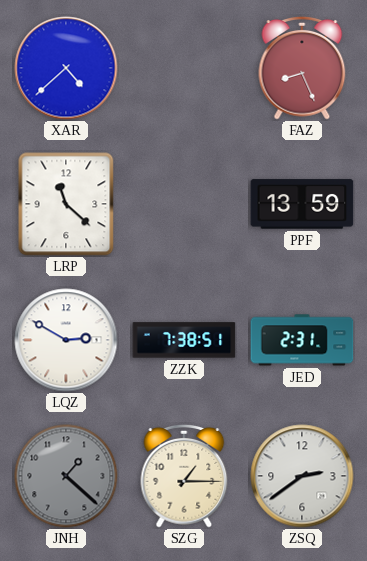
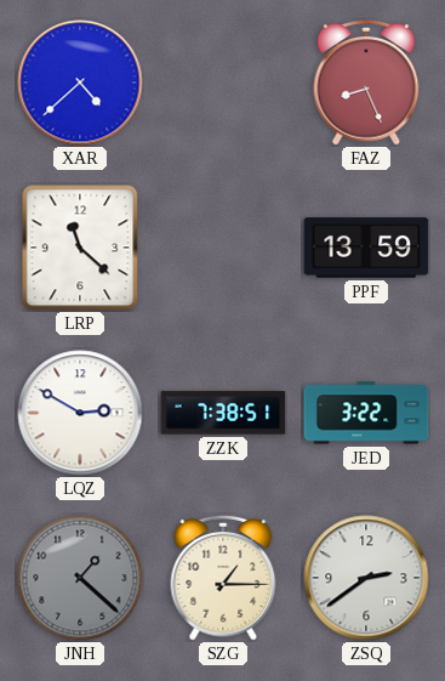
JED: 2:31 -> 3:22 (366, 413)
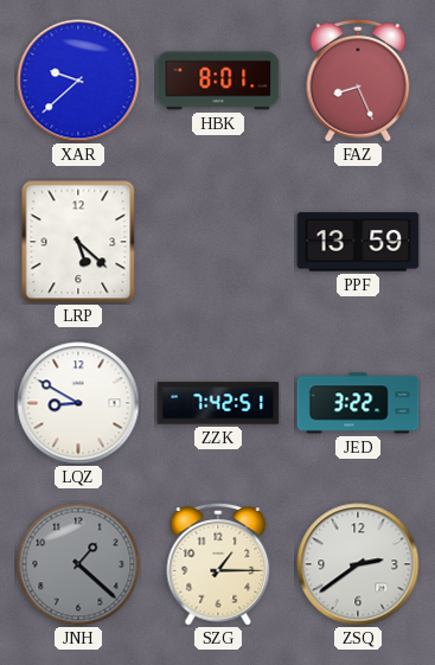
XAR: 4:38 -> 9:38 (78, 81)
HBK: none -> 8:01 (218, 81)
LRP: 11:22 -> 5:22 (78, 242)
LQZ: 2:50 -> 8:50 (78, 403)
ZZK: 7:38 -> 7:42 (218, 403)
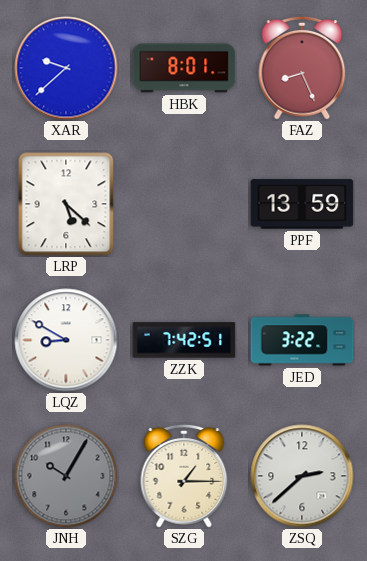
JNH: 1:22 -> 10:05 (66, 476)
ZSQ: 2:39 -> 2:38 (302, 476)
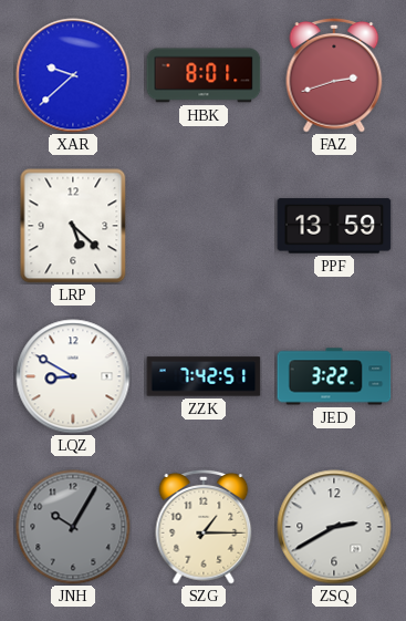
FAZ: 8:26 -> 2:42 (334, 75)
ZSQ: 2:38 -> 2:40 (334, 527)
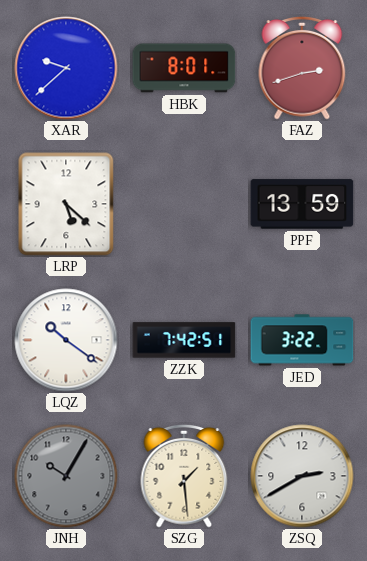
LQZ: 8:50 -> 10:21 (66, 340)
SZG: 1:15 -> 1:29 (184, 476)
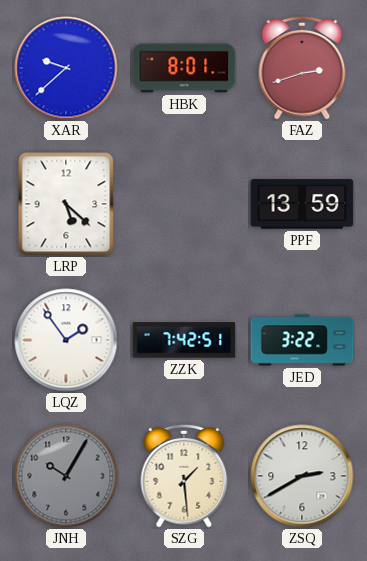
LQZ: 10:21 -> 1:54 (66, 340)
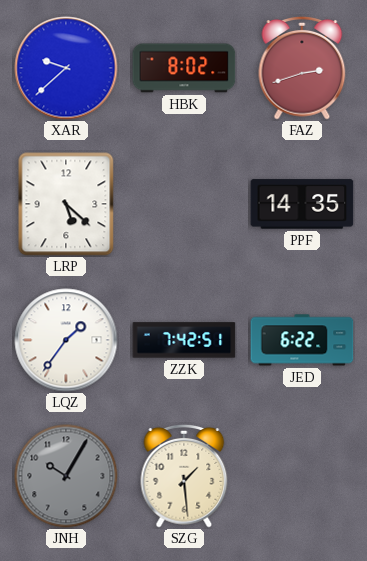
HBK: 8:01 -> 8:02 (184, 68)
PPF: 13:59 -> 14:35 (302, 204)
LQZ: 1:54 -> 1:36 (66, 340)
JED: 3:22 -> 6:22 (302, 340)
ZSQ: 2:40 -> none (302, 476)
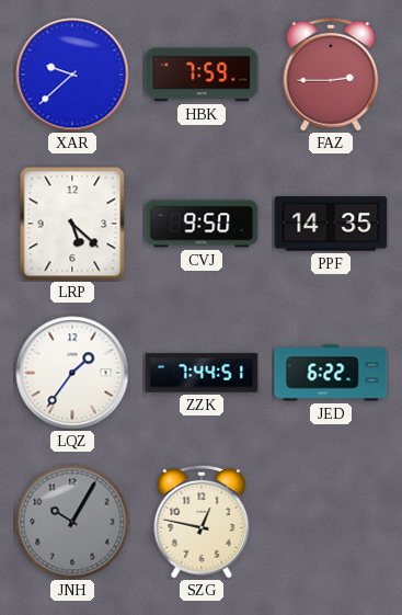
HBK: 8:02 -> 7:59 (202, 75)
FAZ: 2:42 -> 2:45 (331, 75)
CVJ: none -> 9:50 (202, 224)
ZZK: 7:42 -> 7:44 (202, 373)
SZG: 1:29 -> 12:47 (202, 522)
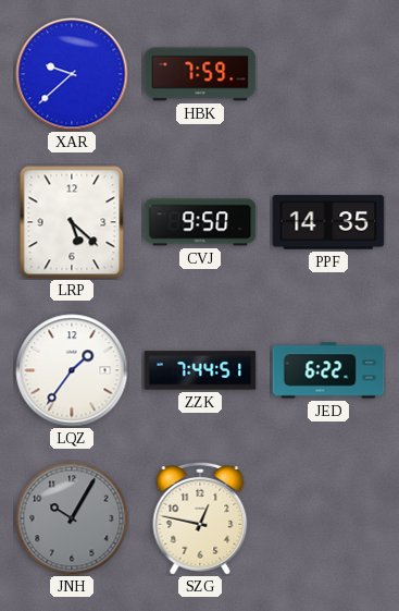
FAZ: 2:45 -> none (331, 75)
